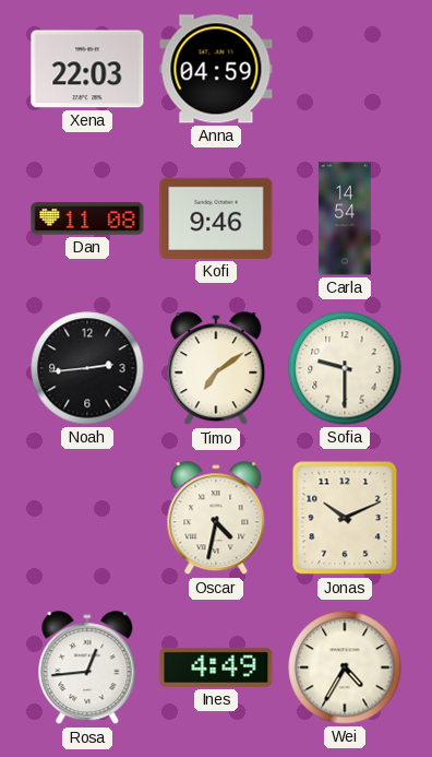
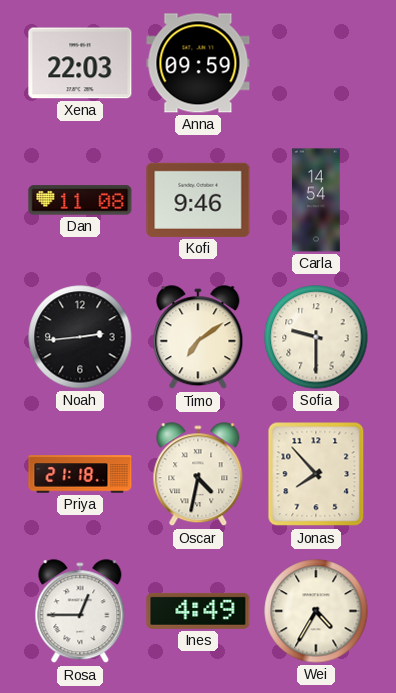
Anna: 04:59 -> 09:59 (198, 63)
Priya: none -> 21:18 (80, 474)
Jonas: 10:11 -> 7:53 (316, 474)
Rosa: 12:44 -> 12:45 (80, 612)
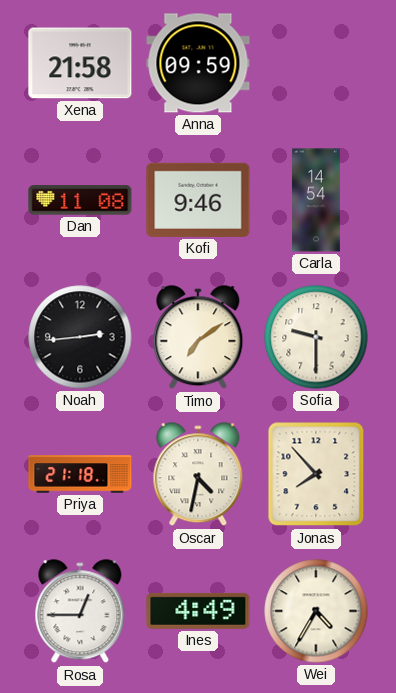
Xena: 22:03 -> 21:58 (80, 63)
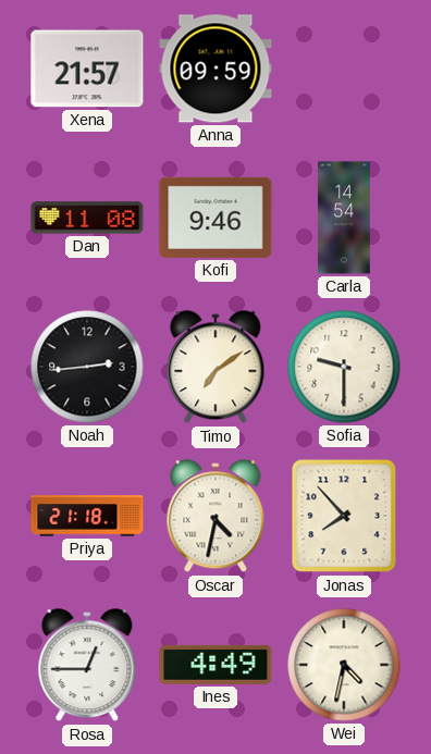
Xena: 21:58 -> 21:57 (87, 69)
Wei: 4:35 -> 4:32 (344, 665)
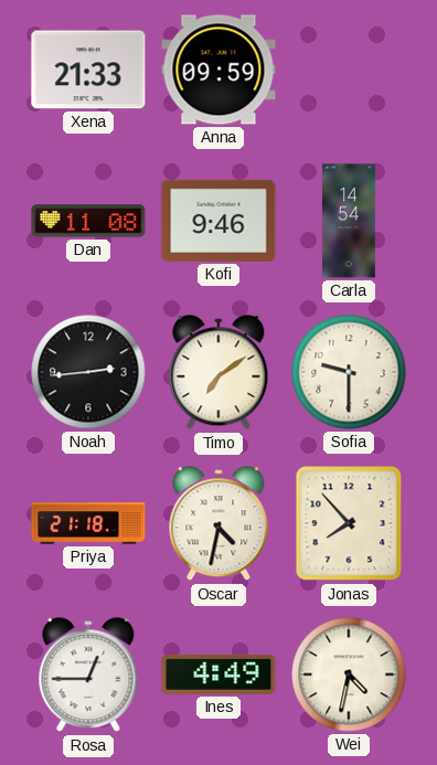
Xena: 21:57 -> 21:33 (88, 70)
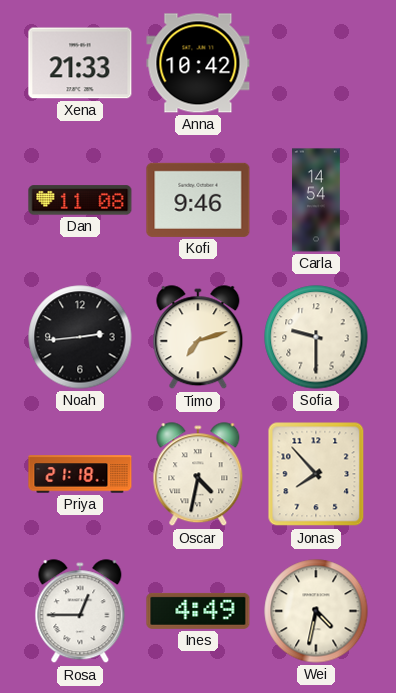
Anna: 09:59 -> 10:42 (198, 63)
Timo: 7:09 -> 7:12 (198, 338)
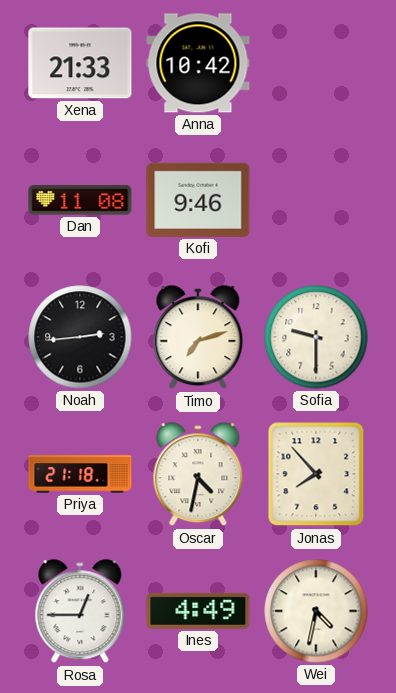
Carla: 14:54 -> none (317, 200)
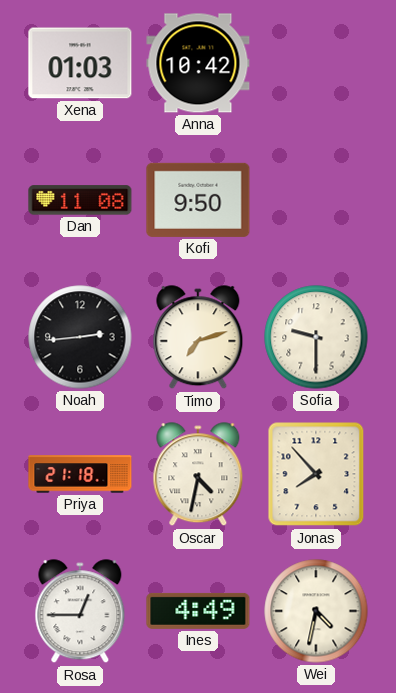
Xena: 21:33 -> 01:03 (80, 63)
Kofi: 9:46 -> 9:50 (198, 200)
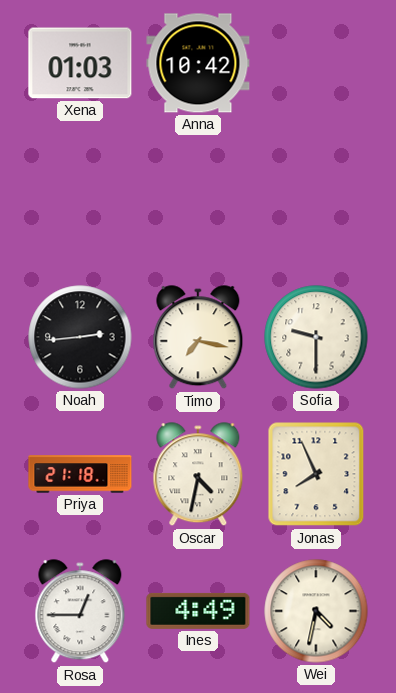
Dan: 11:08 -> none (80, 200)
Kofi: 9:50 -> none (198, 200)
Timo: 7:12 -> 7:17 (198, 338)
Jonas: 7:53 -> 7:56 (316, 474)
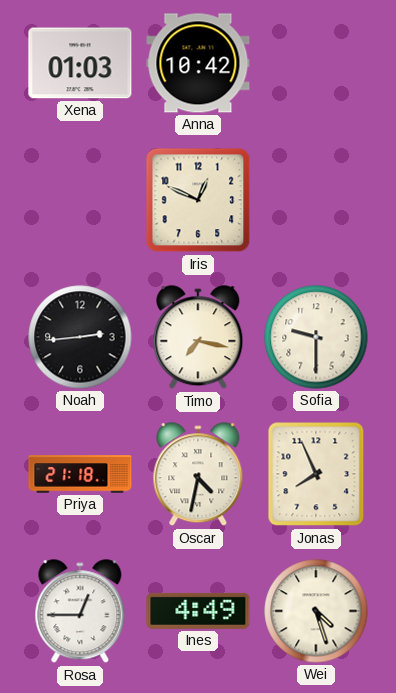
Iris: none -> 12:49 (198, 200)
Wei: 4:32 -> 4:27 (316, 611)
